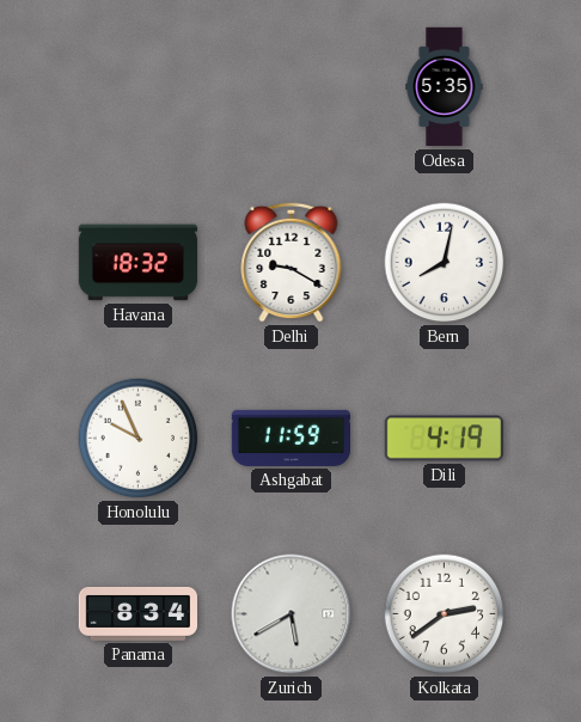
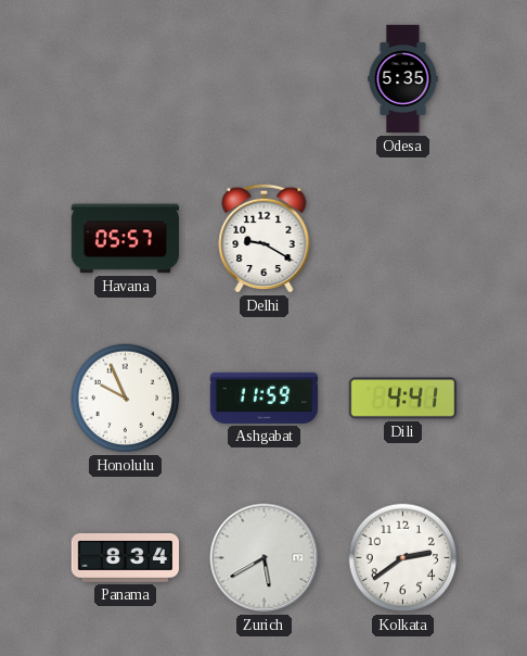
Havana: 18:32 -> 05:57 (125, 239)
Bern: 8:02 -> none (445, 263)
Dili: 4:19 -> 4:41 (402, 399)
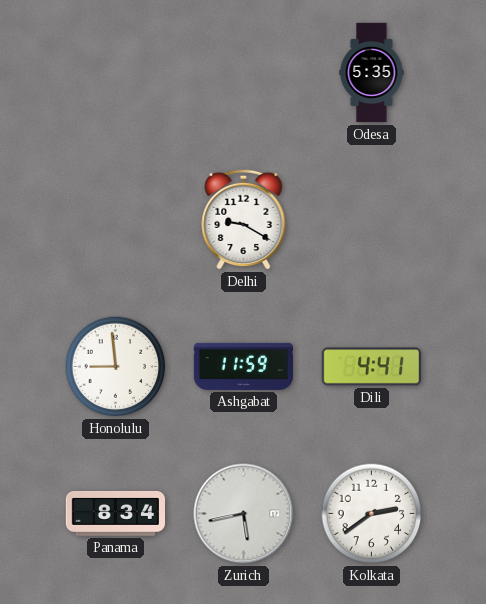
Havana: 05:57 -> none (125, 239)
Honolulu: 9:56 -> 8:59 (116, 367)
Zurich: 5:40 -> 5:43 (244, 514)
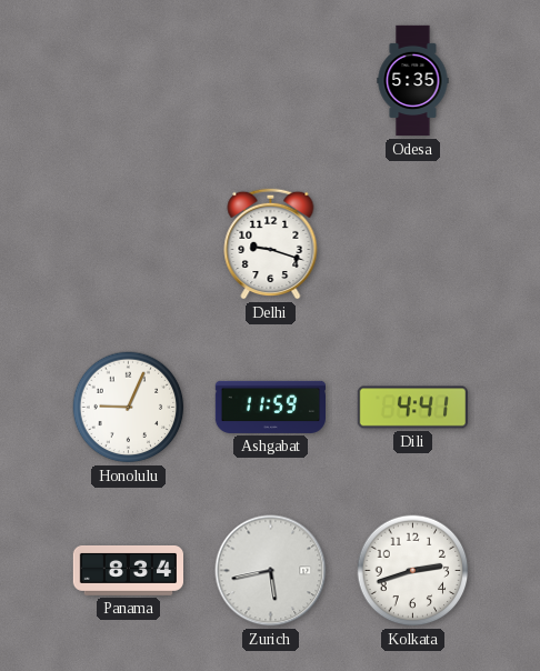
Delhi: 9:20 -> 9:18 (271, 243)
Honolulu: 8:59 -> 9:04 (129, 408)
Kolkata: 2:39 -> 2:42 (413, 571)
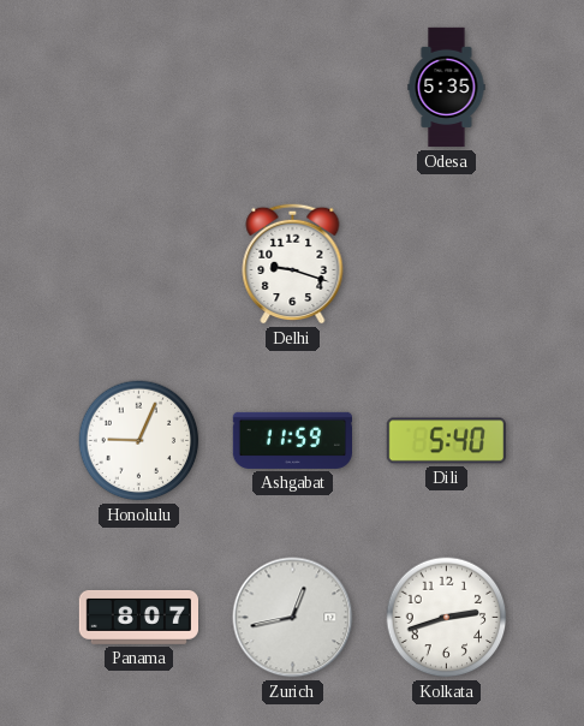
Dili: 4:41 -> 5:40 (446, 441)
Panama: 8:34 -> 8:07 (138, 617)
Zurich: 5:43 -> 12:43 (293, 618)
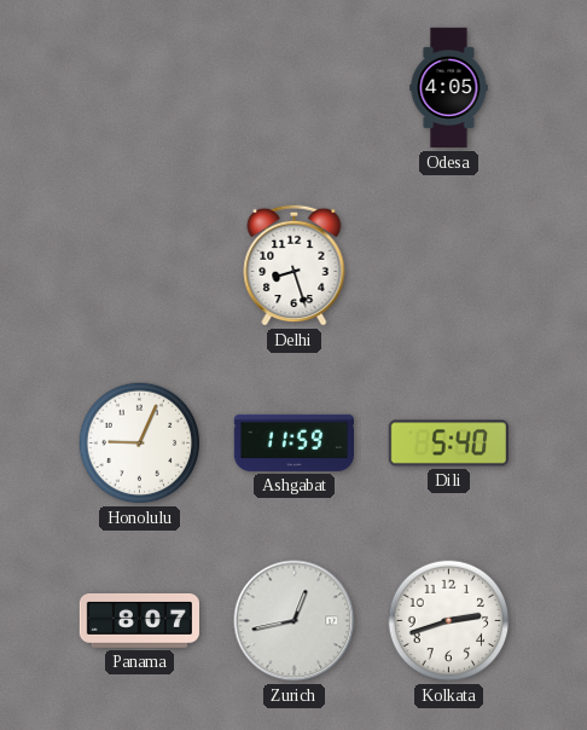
Odesa: 5:35 -> 4:05 (449, 88)
Delhi: 9:18 -> 8:27 (295, 265)
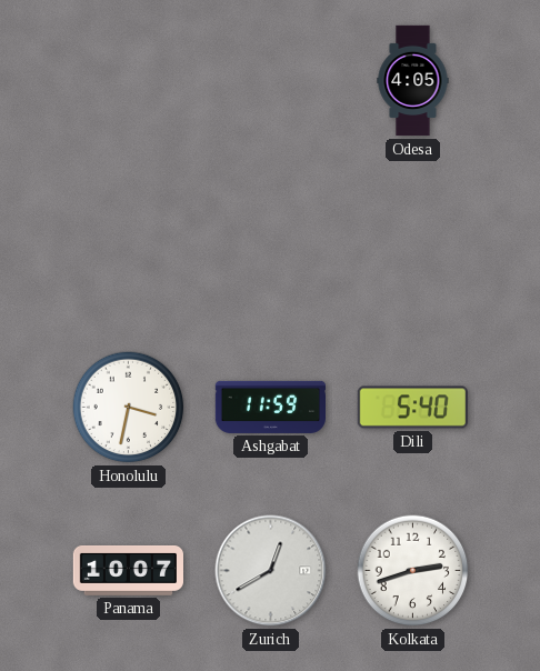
Delhi: 8:27 -> none (295, 265)
Honolulu: 9:04 -> 3:32 (129, 408)
Panama: 8:07 -> 10:07 (128, 570)
Zurich: 12:43 -> 12:40 (271, 571)
